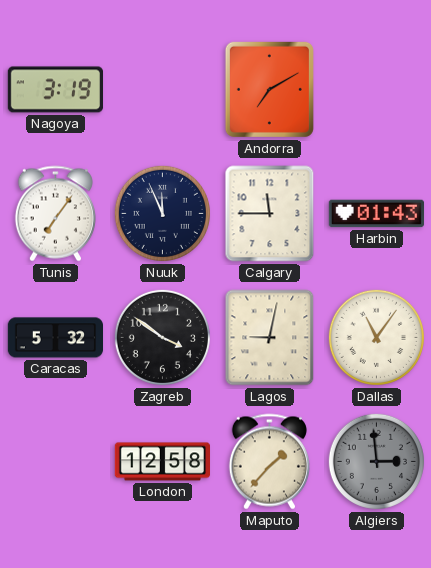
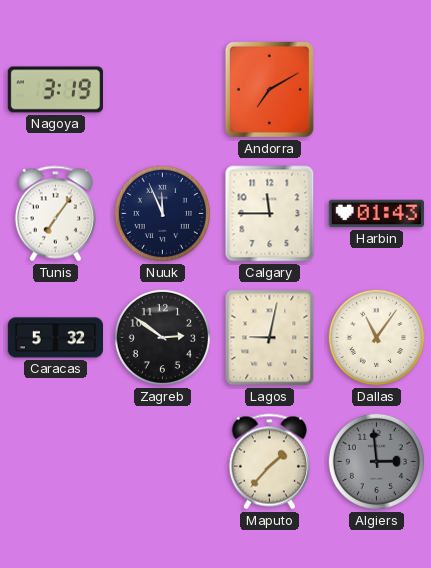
Zagreb: 3:51 -> 2:51 (162, 337)
London: 12:58 -> none (162, 462)
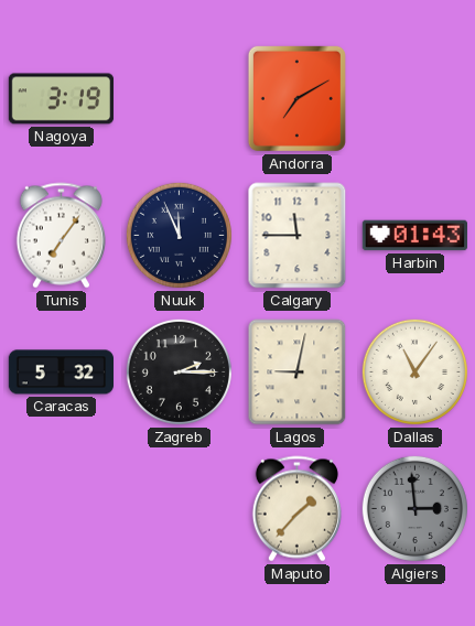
Zagreb: 2:51 -> 2:15 (179, 371)
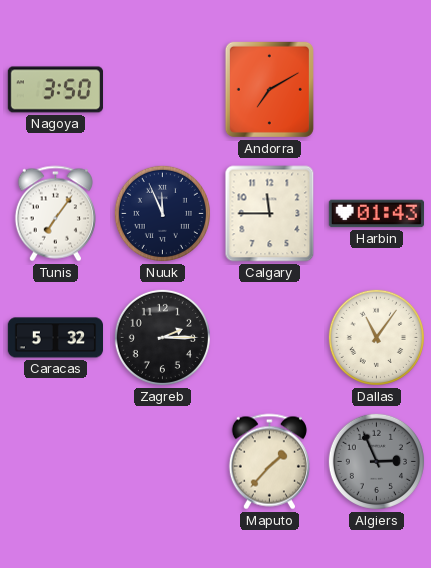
Nagoya: 3:19 -> 3:50 (55, 90)
Lagos: 9:02 -> none (298, 373)
Algiers: 2:59 -> 2:56 (376, 461)
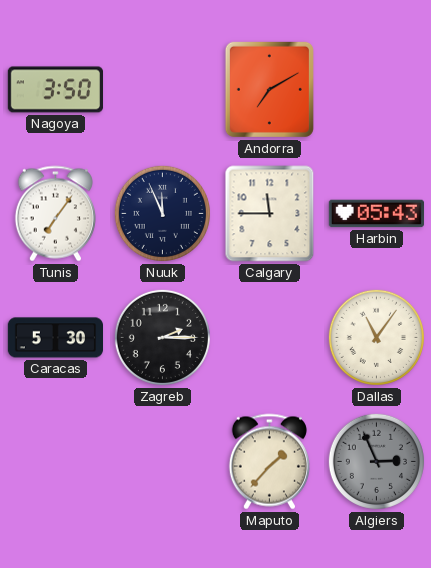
Harbin: 01:43 -> 05:43 (376, 214)
Caracas: 5:32 -> 5:30 (55, 338)
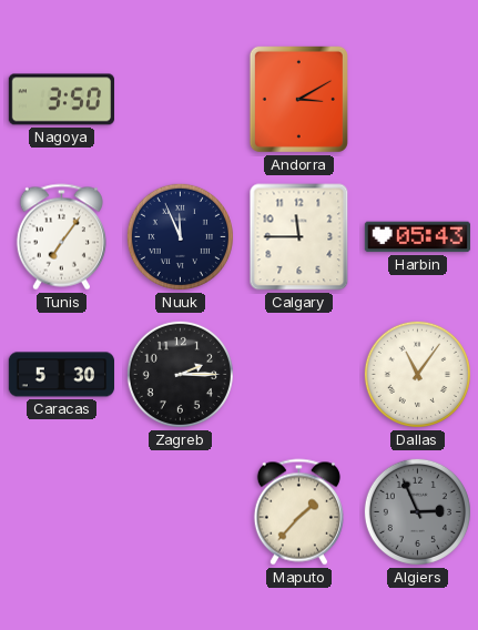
Andorra: 7:10 -> 3:10 (298, 99)
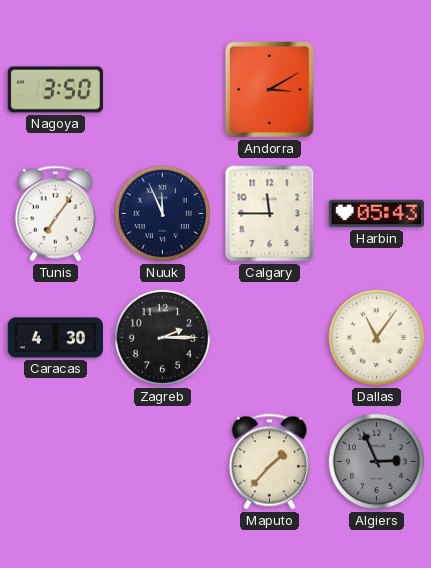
Caracas: 5:30 -> 4:30 (55, 338)
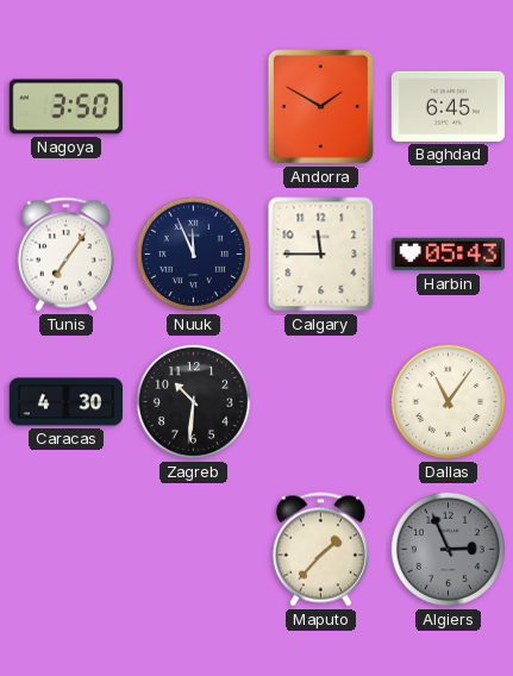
Andorra: 3:10 -> 1:50 (320, 106)
Baghdad: none -> 6:45 (448, 106)
Zagreb: 2:15 -> 10:31 (193, 401)
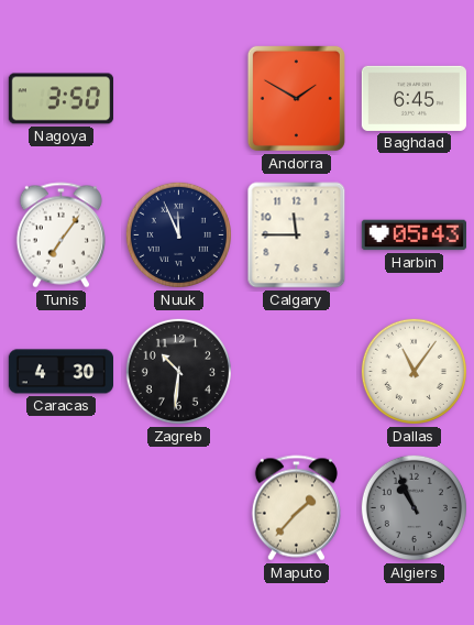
Algiers: 2:56 -> 10:56 (414, 507)
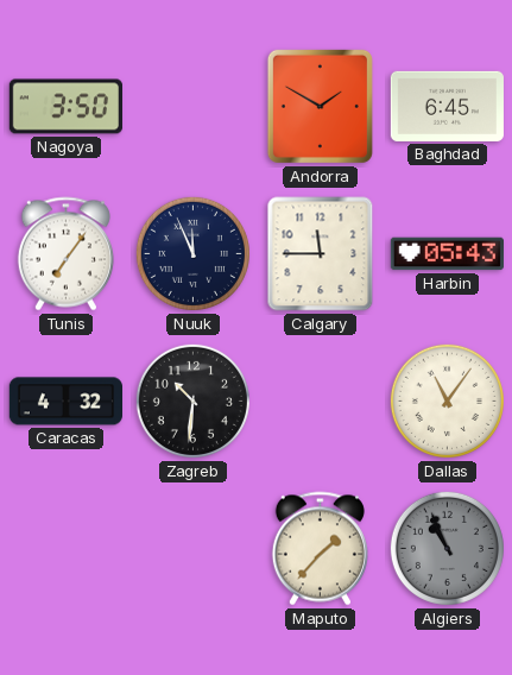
Caracas: 4:30 -> 4:32 (65, 402)
